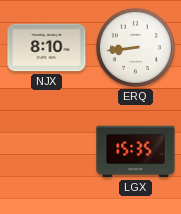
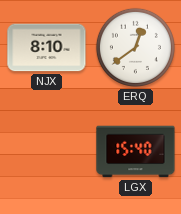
ERQ: 8:44 -> 12:39 (135, 47)
LGX: 15:35 -> 15:40 (136, 152)
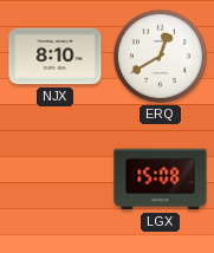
ERQ: 12:39 -> 12:40 (160, 56)
LGX: 15:40 -> 15:08 (161, 180)
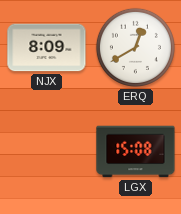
NJX: 8:10 -> 8:09 (47, 48)
